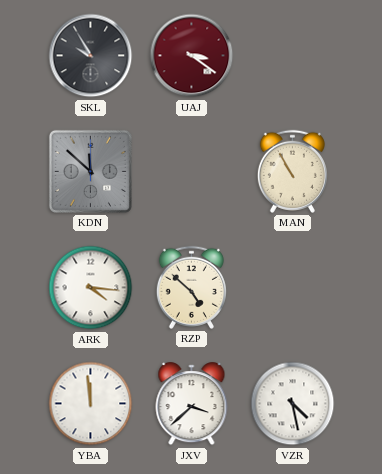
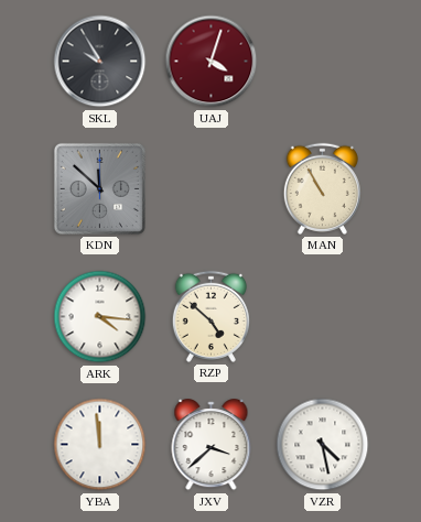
UAJ: 3:21 -> 4:03 (212, 62)
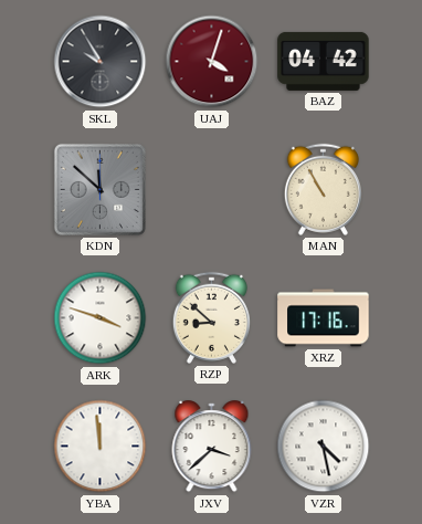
BAZ: none -> 04:42 (324, 61)
ARK: 4:16 -> 3:48 (101, 318)
RZP: 4:52 -> 8:52 (211, 317)
XRZ: none -> 17:16 (324, 318)
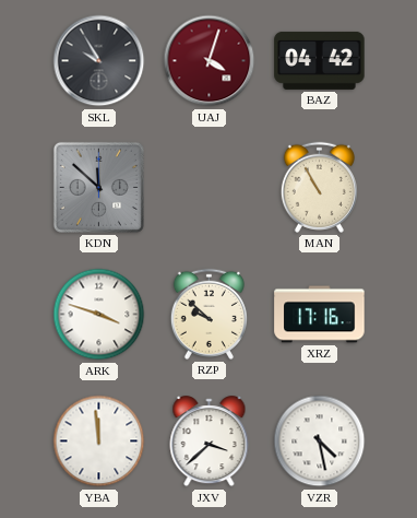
RZP: 8:52 -> 9:52 (208, 314)
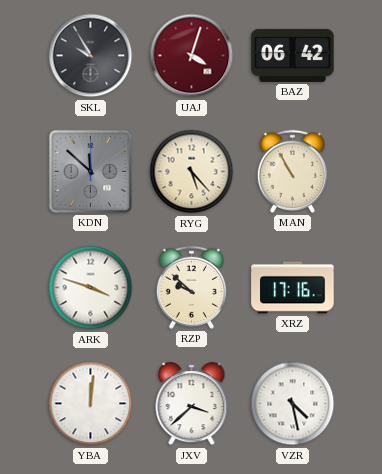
BAZ: 04:42 -> 06:42 (293, 55)
RYG: none -> 5:23 (192, 172)
YBA: 11:59 -> 12:01 (91, 404)
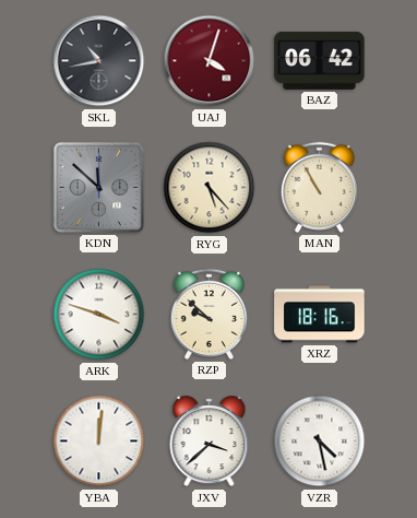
SKL: 9:55 -> 10:43 (99, 61)
XRZ: 17:16 -> 18:16 (320, 315)
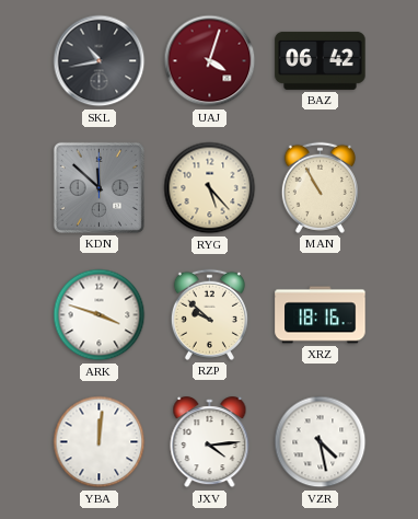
JXV: 3:38 -> 4:14 (210, 442)
